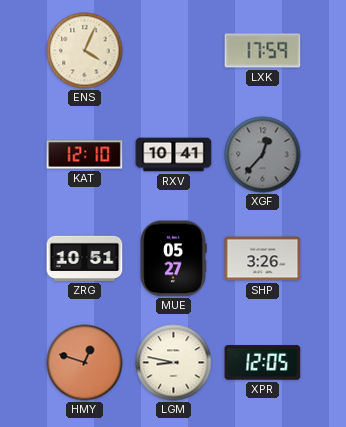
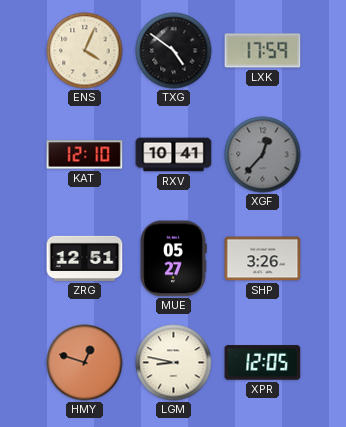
TXG: none -> 4:51 (174, 51)
ZRG: 10:51 -> 12:51 (85, 258)
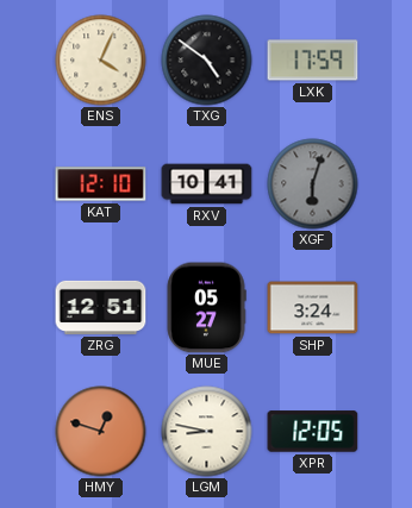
XGF: 12:37 -> 6:03 (313, 184)
SHP: 3:26 -> 3:24 (313, 308)
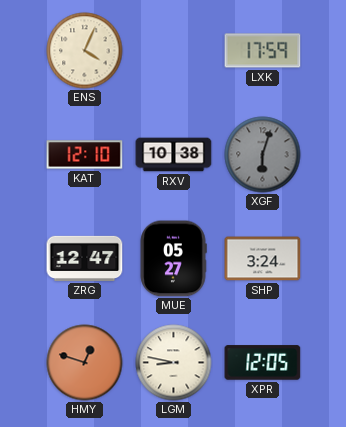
TXG: 4:51 -> none (207, 61)
RXV: 10:41 -> 10:38 (174, 155)
ZRG: 12:51 -> 12:47 (85, 258)
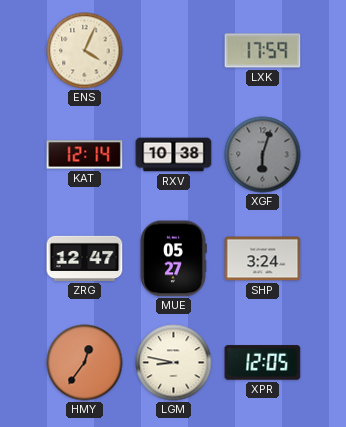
KAT: 12:10 -> 12:14 (85, 155)
HMY: 12:48 -> 12:36 (85, 363)
